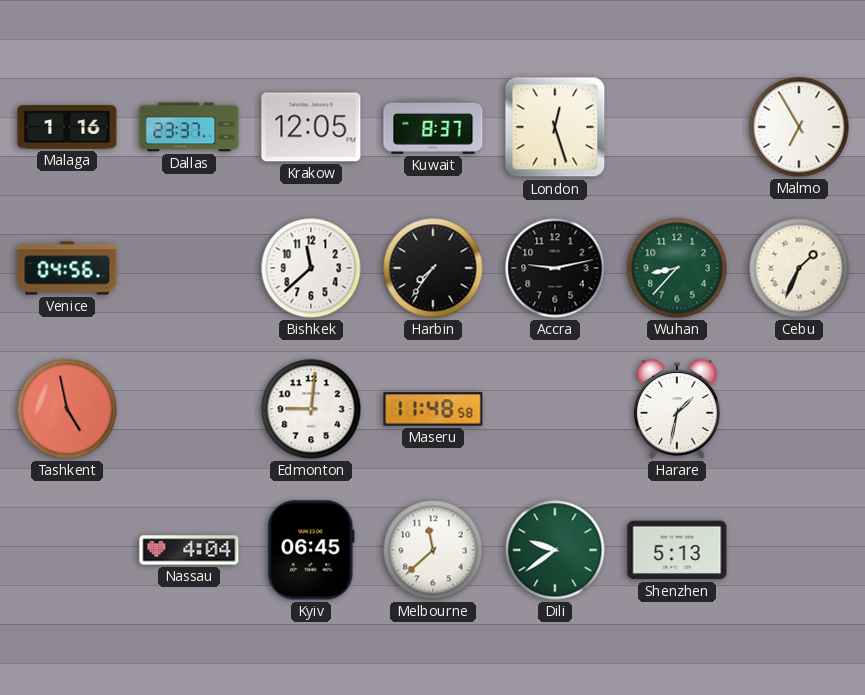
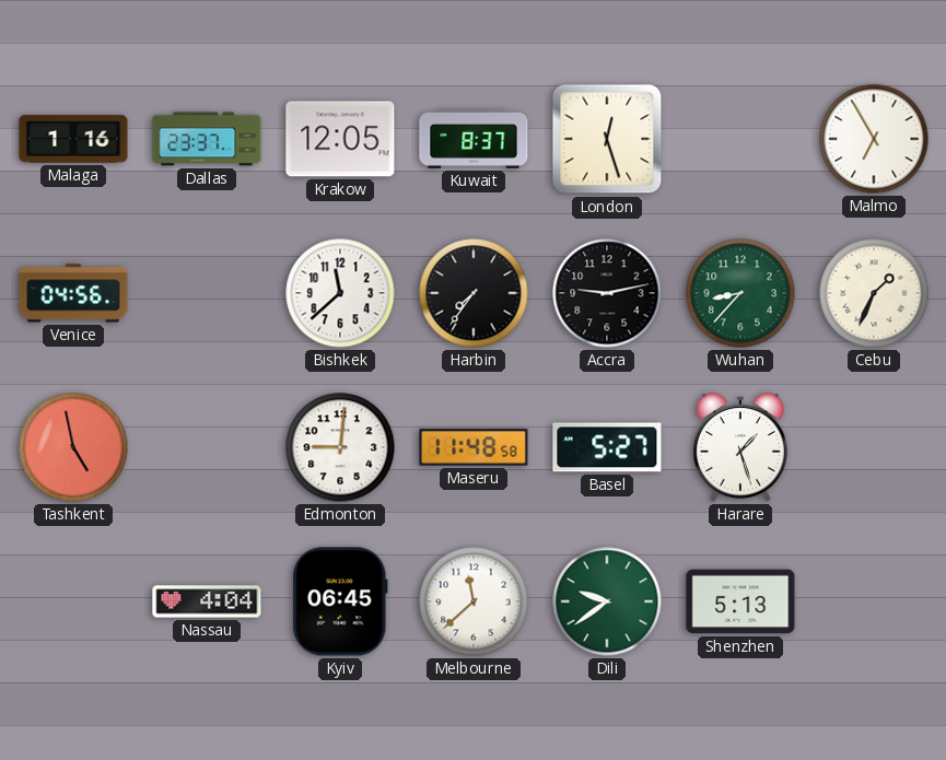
Basel: none -> 5:27 (607, 447)
Harare: 1:32 -> 1:27 (740, 447)
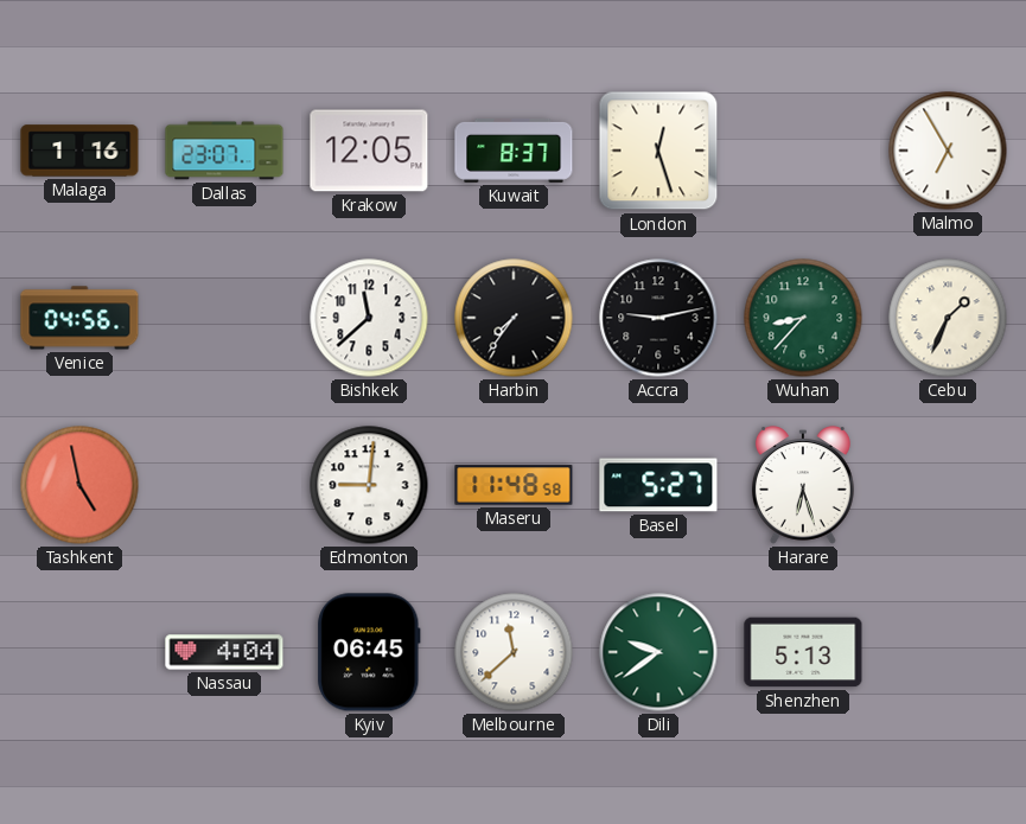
Dallas: 23:37 -> 23:07 (224, 151)
Harare: 1:27 -> 6:27 (803, 485)
